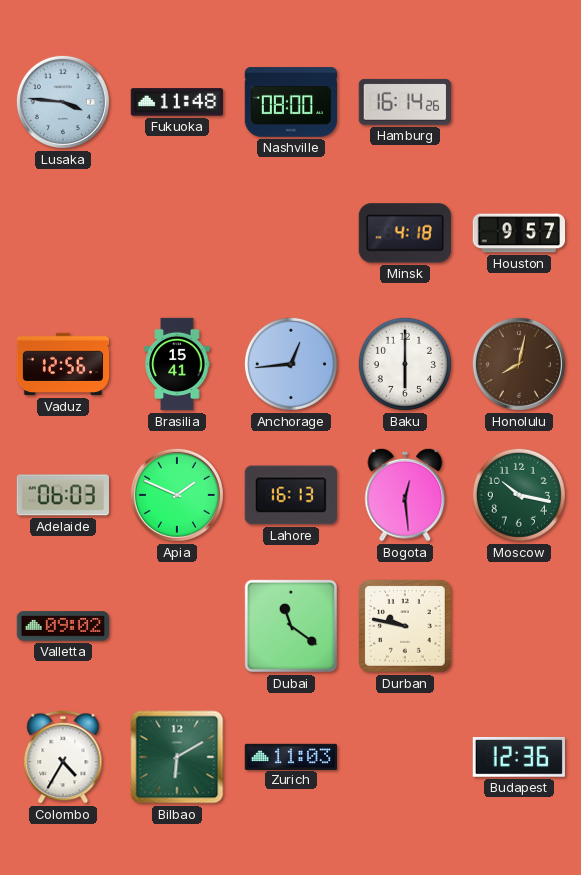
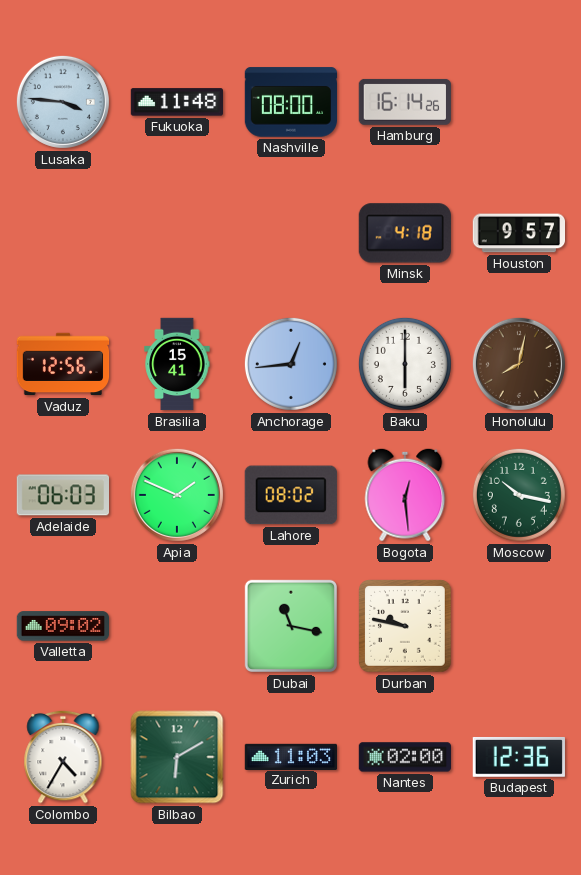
Lahore: 16:13 -> 08:02 (291, 495)
Dubai: 11:21 -> 11:17 (291, 626)
Nantes: none -> 02:00 (404, 757)
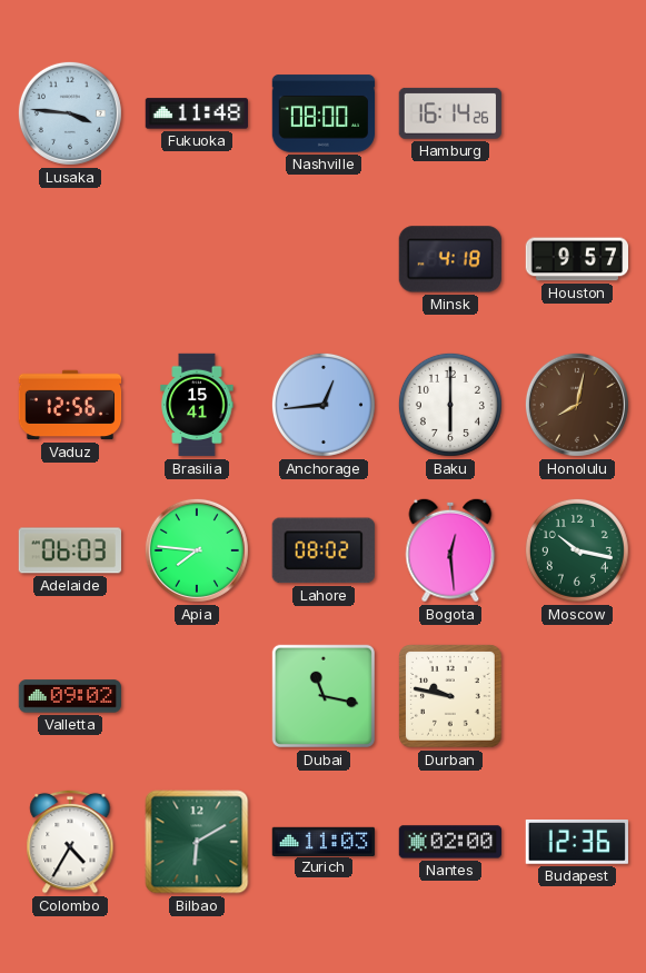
Apia: 1:49 -> 7:46 (197, 550)
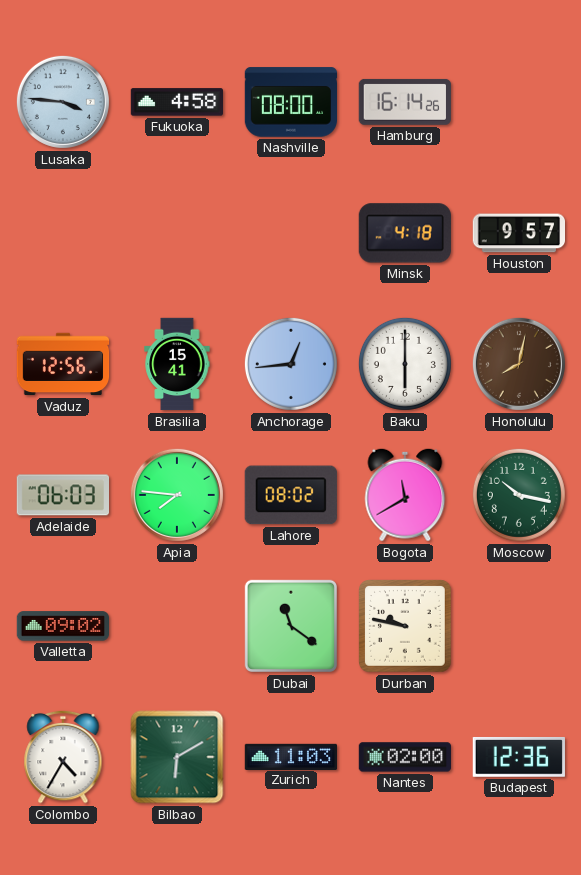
Fukuoka: 11:48 -> 4:58 (176, 102)
Bogota: 12:29 -> 11:40 (405, 495)
Dubai: 11:17 -> 11:21 (291, 626)
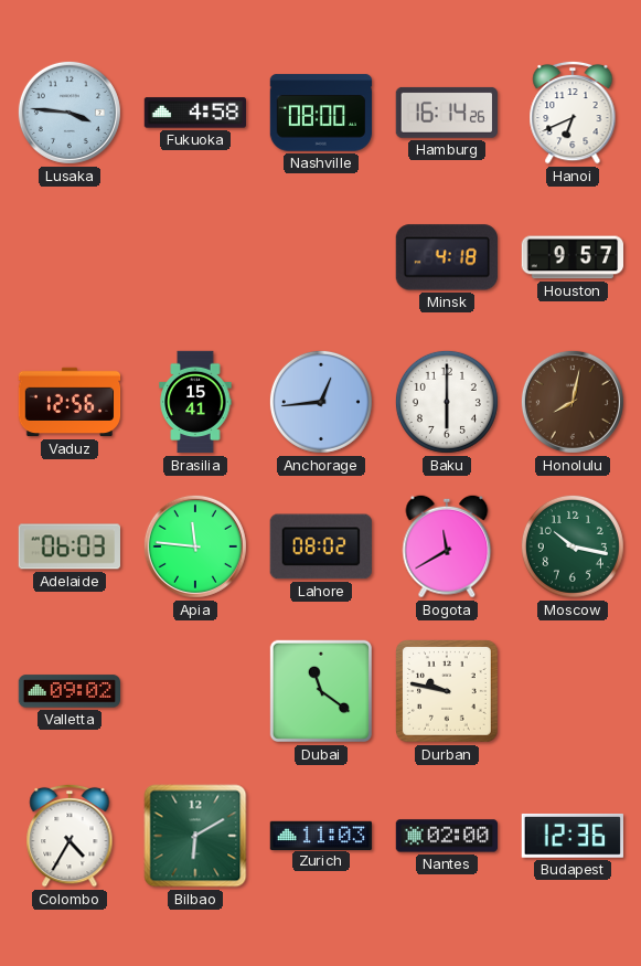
Hanoi: none -> 6:41 (573, 113)
Apia: 7:46 -> 11:46 (195, 546)
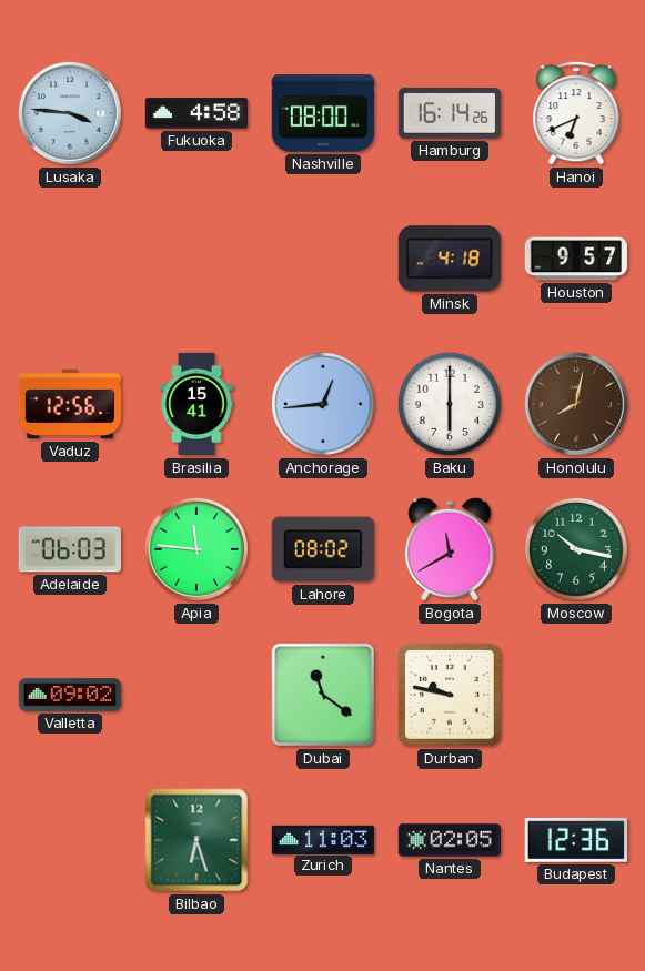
Colombo: 4:35 -> none (70, 836)
Bilbao: 6:10 -> 6:27 (196, 840)
Nantes: 02:00 -> 02:05 (449, 840)
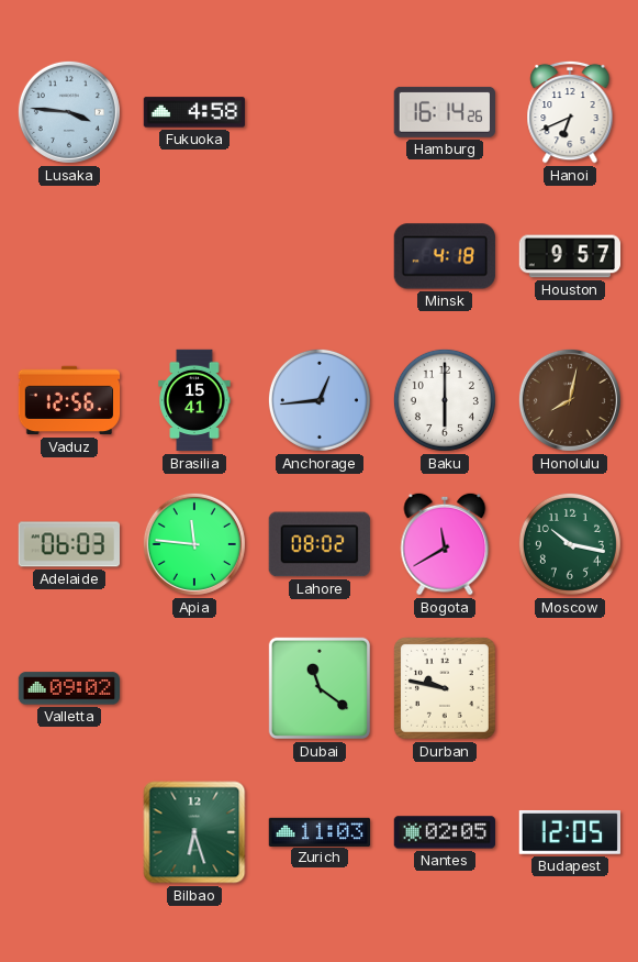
Nashville: 08:00 -> none (323, 113)
Budapest: 12:36 -> 12:05 (570, 832)
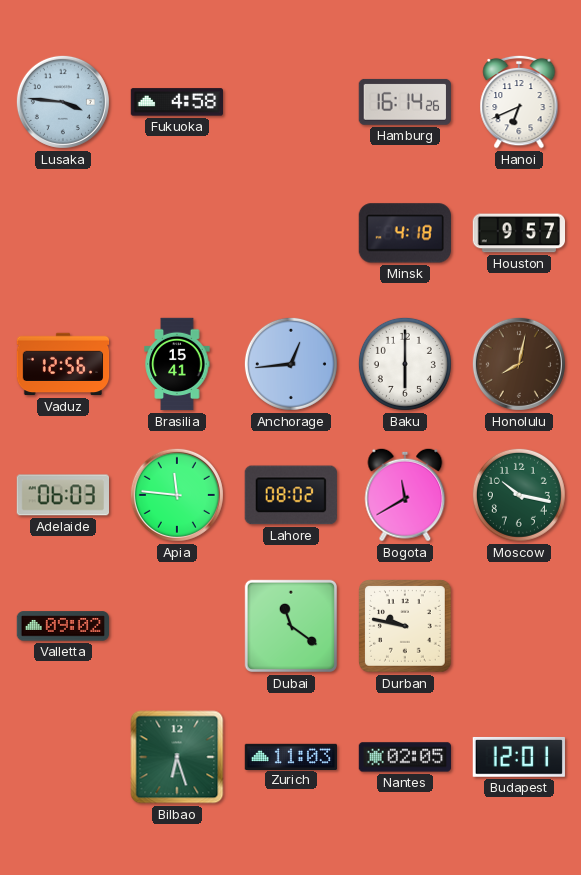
Budapest: 12:05 -> 12:01 (519, 757)
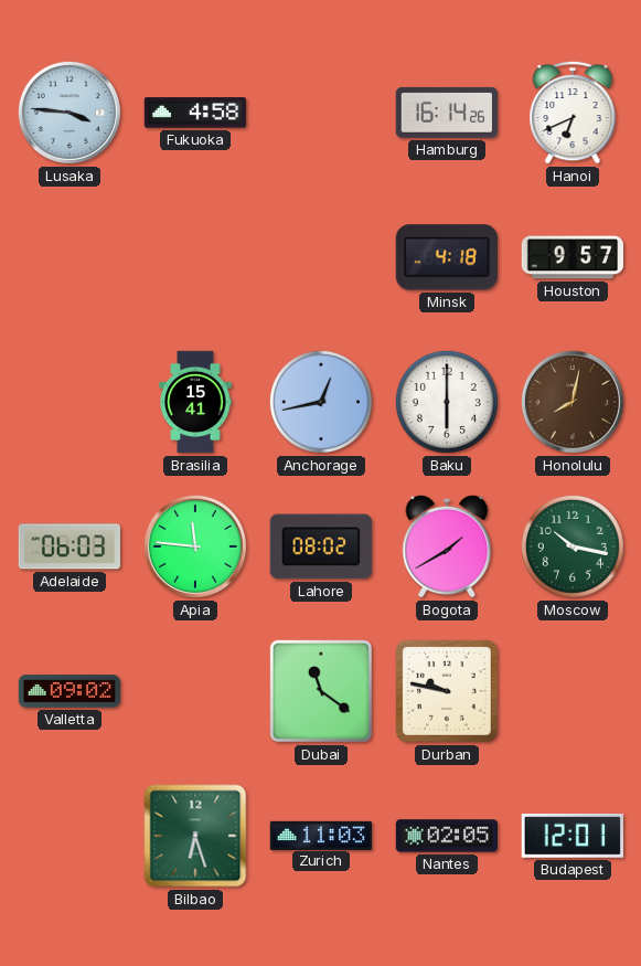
Vaduz: 12:56 -> none (63, 364)
Anchorage: 12:44 -> 12:43 (321, 402)
Bogota: 11:40 -> 1:40 (447, 546)
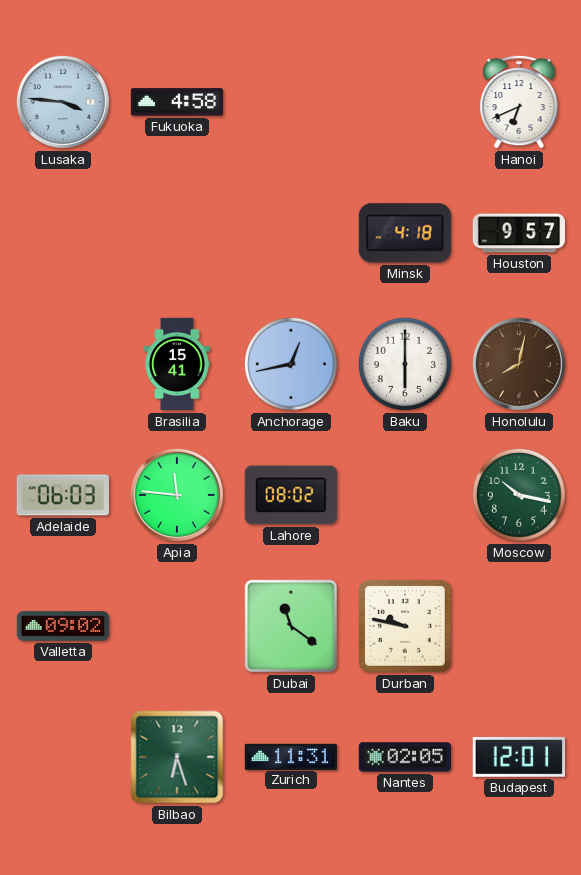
Hamburg: 16:14 -> none (447, 113)
Bogota: 1:40 -> none (447, 546)
Zurich: 11:03 -> 11:31 (291, 756)
